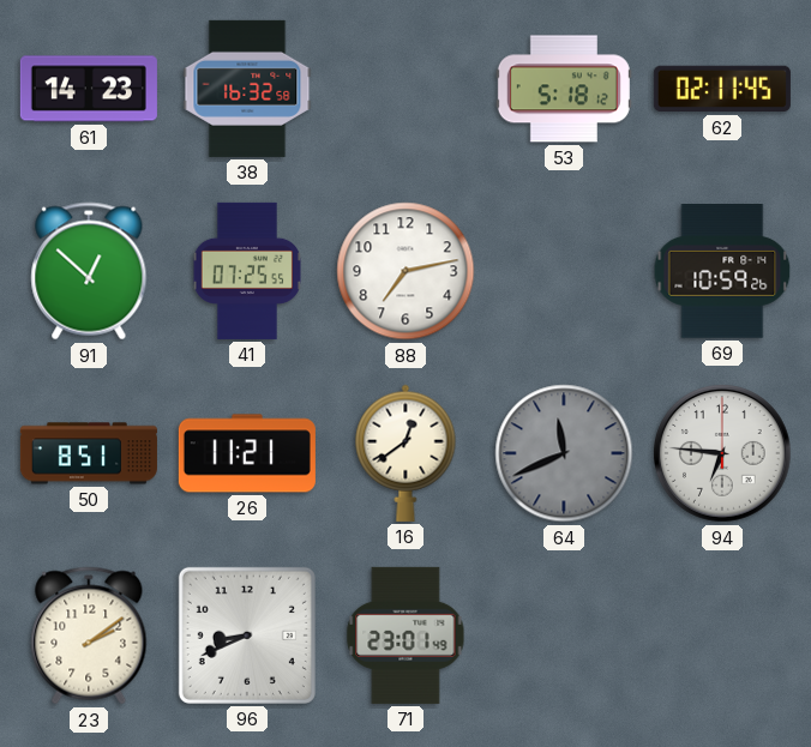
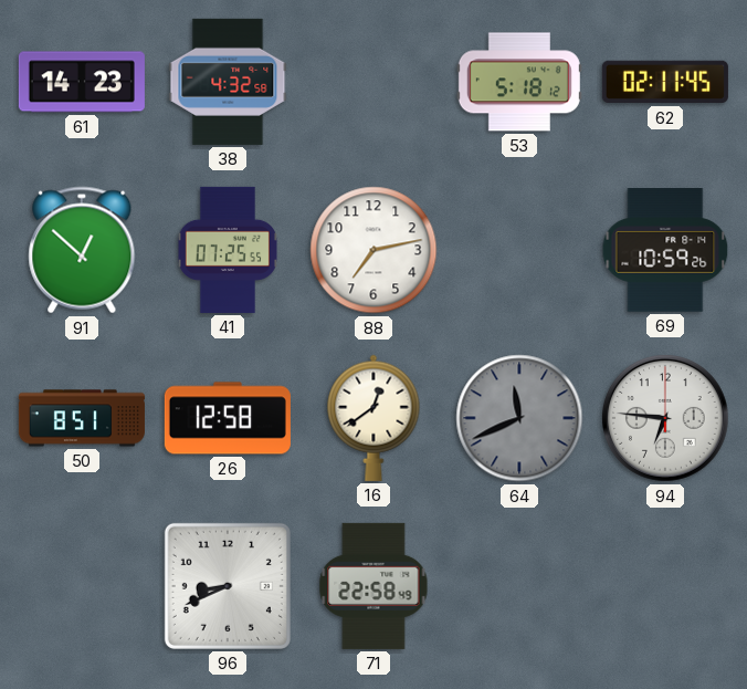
38: 16:32 -> 4:32 (228, 82)
26: 11:21 -> 12:58 (228, 418)
23: 2:09 -> none (89, 635)
71: 23:01 -> 22:58 (373, 586)
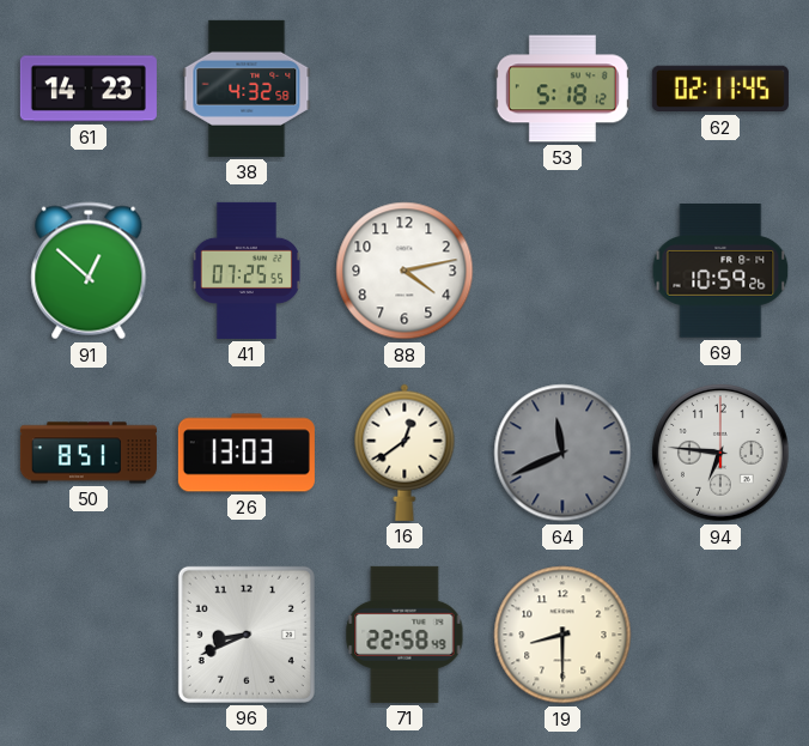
88: 7:13 -> 4:13 (404, 271)
26: 12:58 -> 13:03 (247, 453)
19: none -> 8:30 (562, 635)
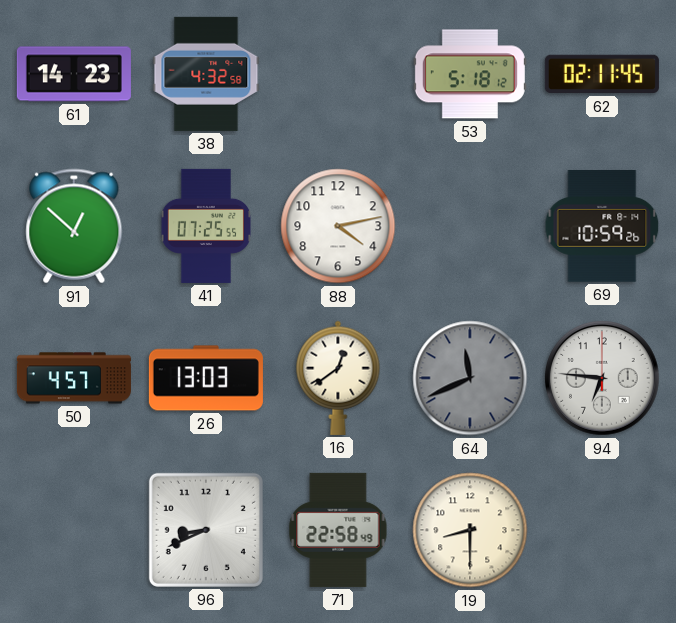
50: 8:51 -> 4:57 (74, 378)
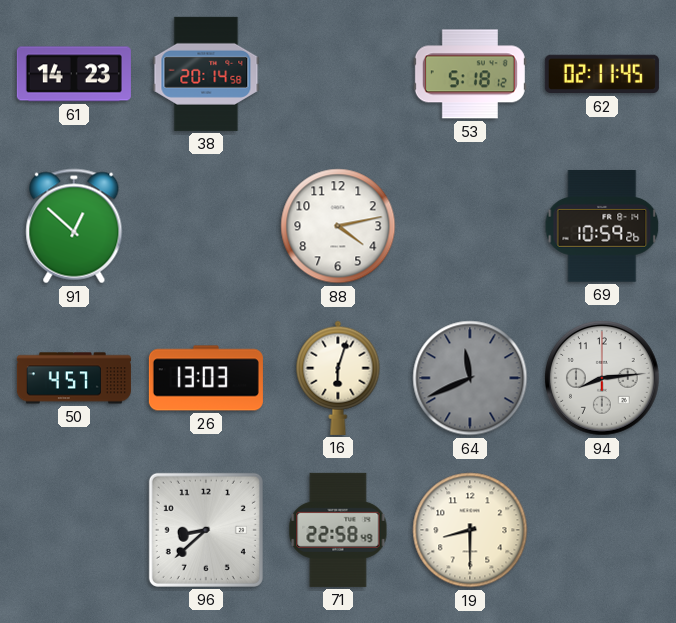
38: 4:32 -> 20:14 (206, 74)
41: 07:25 -> none (206, 226)
16: 12:39 -> 6:03 (338, 378)
94: 6:46 -> 8:14 (603, 379)
96: 8:41 -> 8:38 (206, 530)
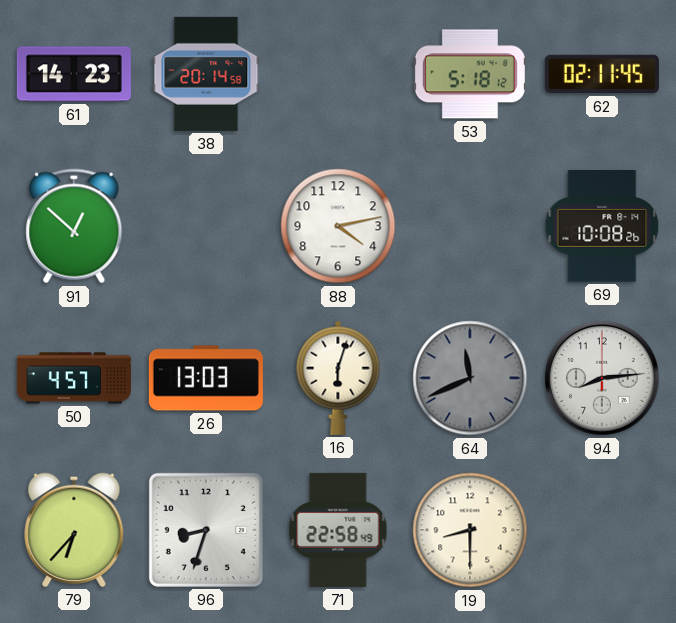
69: 10:59 -> 10:08 (602, 227)
79: none -> 6:37 (74, 530)
96: 8:38 -> 8:33 (206, 530)
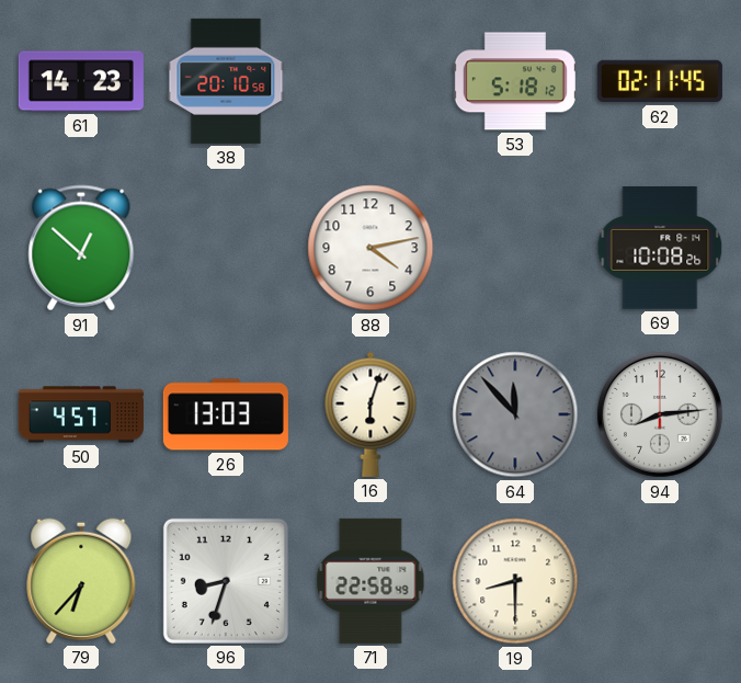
38: 20:14 -> 20:10 (226, 81)
64: 11:41 -> 11:53 (515, 414)
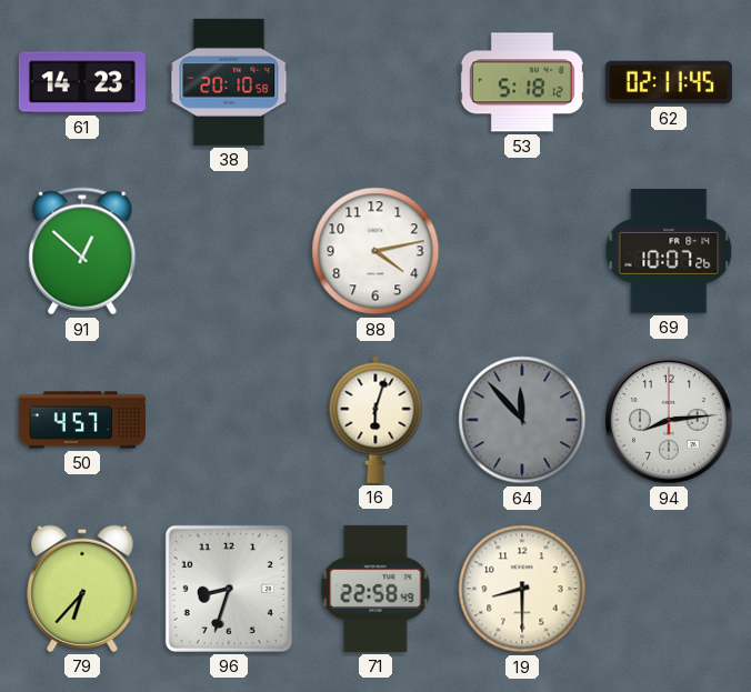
69: 10:08 -> 10:07 (669, 252)
26: 13:03 -> none (226, 414)
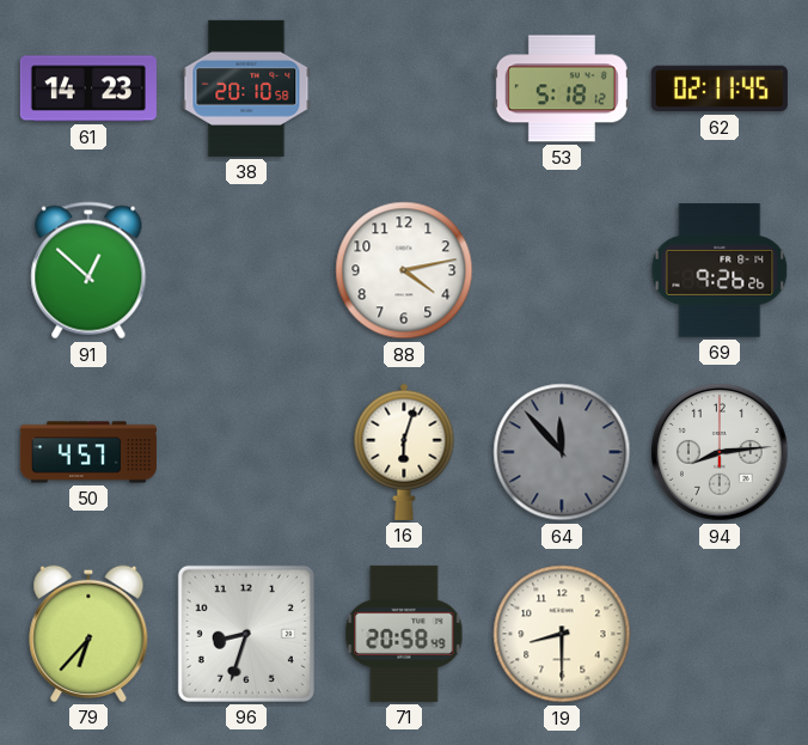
69: 10:07 -> 9:26 (720, 271)
71: 22:58 -> 20:58 (404, 634)
